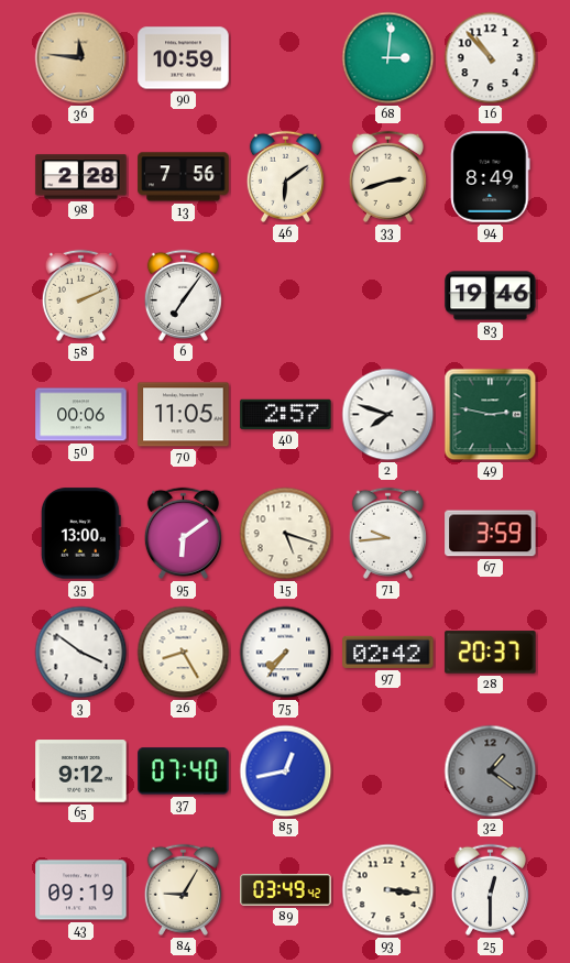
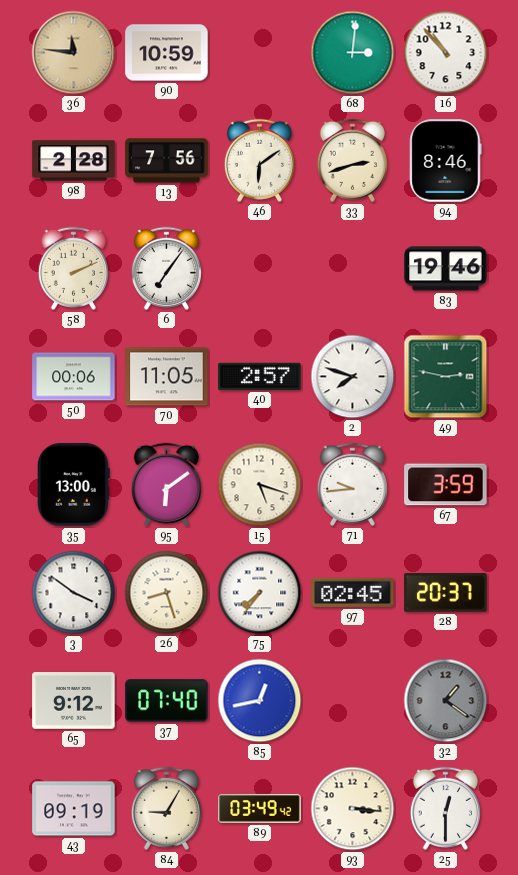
94: 8:49 -> 8:46 (446, 161)
26: 8:25 -> 8:27 (167, 593)
97: 02:42 -> 02:45 (353, 592)
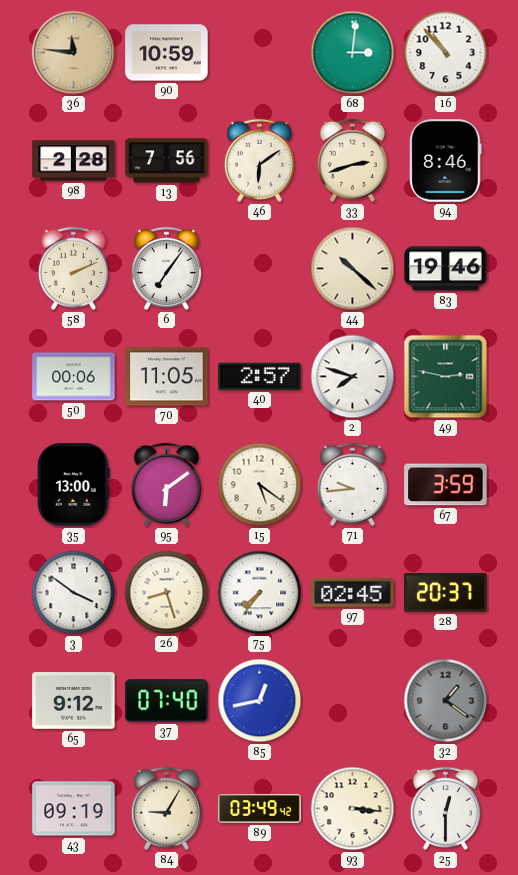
44: none -> 10:22 (353, 269)
15: 5:18 -> 5:21 (260, 485)
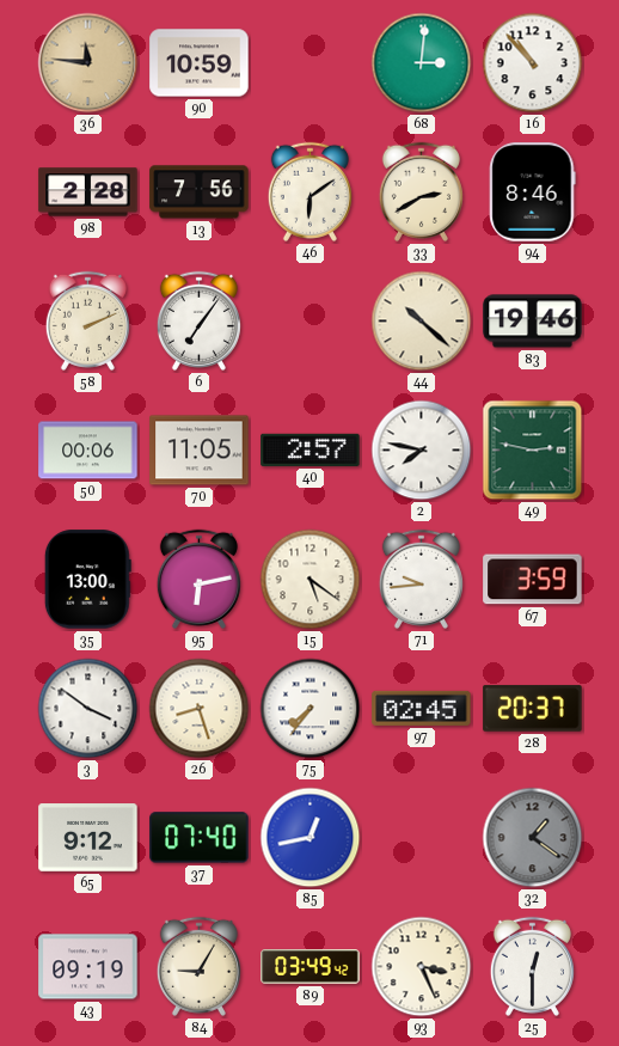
33: 2:42 -> 2:40 (421, 191)
2: 7:48 -> 7:47 (422, 451)
95: 6:09 -> 6:13 (198, 579)
93: 3:16 -> 3:26 (422, 967)
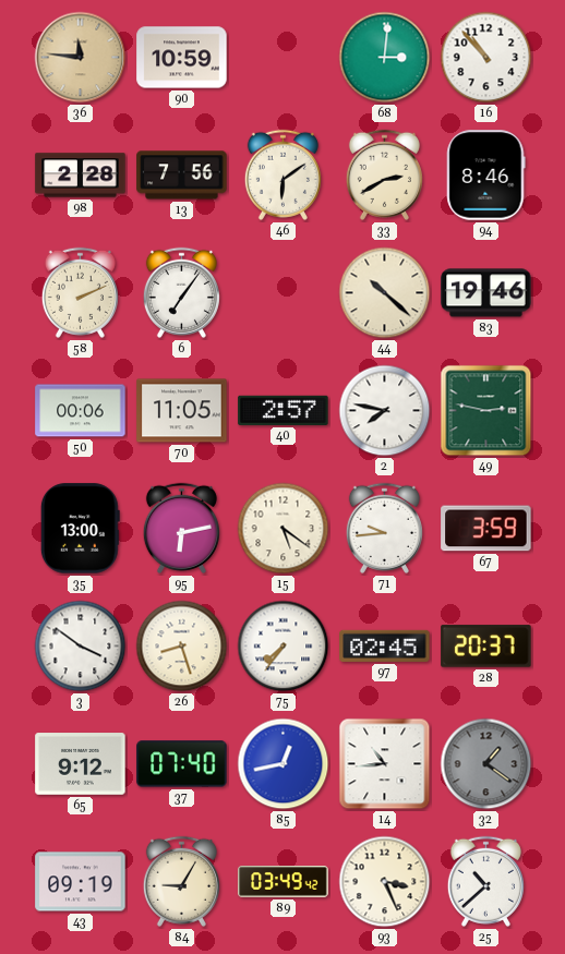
14: none -> 10:44 (385, 764)
25: 12:30 -> 10:38 (485, 881)
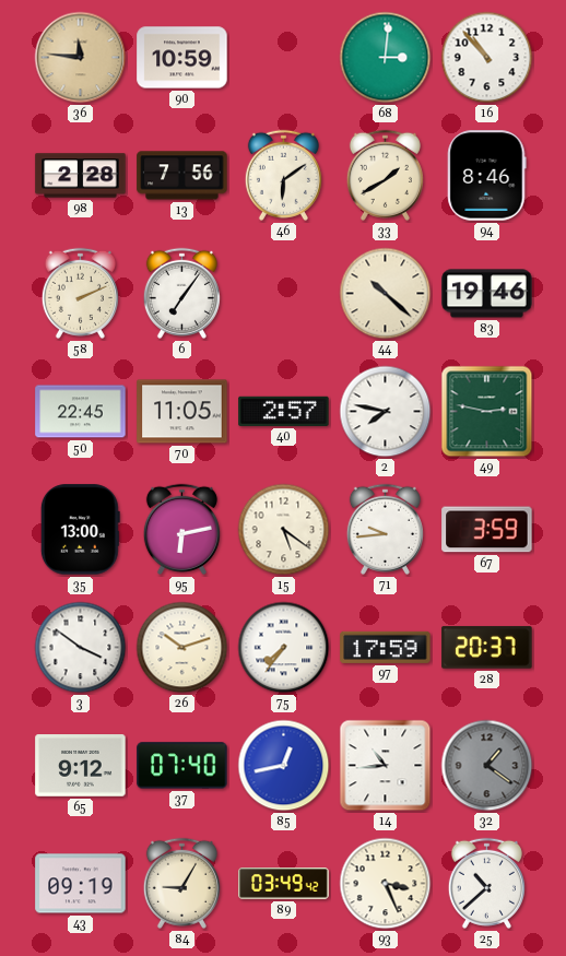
33: 2:40 -> 1:40 (385, 175)
50: 00:06 -> 22:45 (81, 412)
26: 8:27 -> 10:12 (182, 648)
97: 02:45 -> 17:59 (386, 647)
